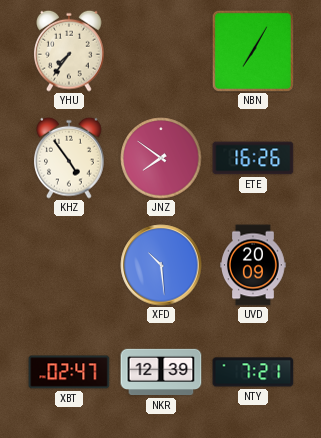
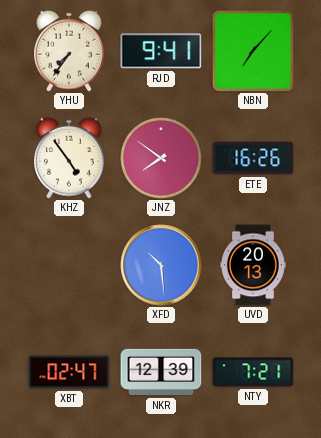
RJD: none -> 9:41 (161, 51)
NBN: 7:05 -> 7:07 (253, 51)
UVD: 20:09 -> 20:13 (254, 265)
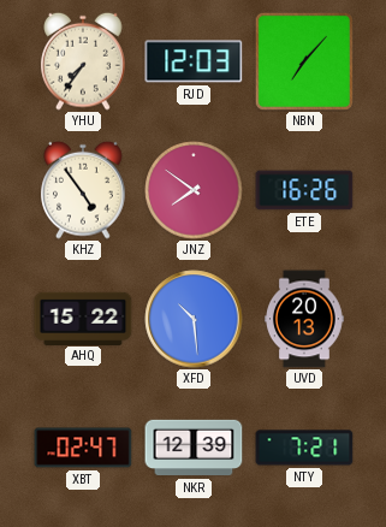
RJD: 9:41 -> 12:03 (194, 61)
AHQ: none -> 15:22 (83, 318)
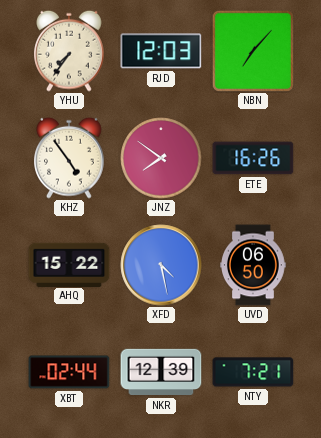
XFD: 10:29 -> 4:28 (161, 265)
UVD: 20:13 -> 06:50 (254, 265)
XBT: 02:47 -> 02:44 (69, 372)
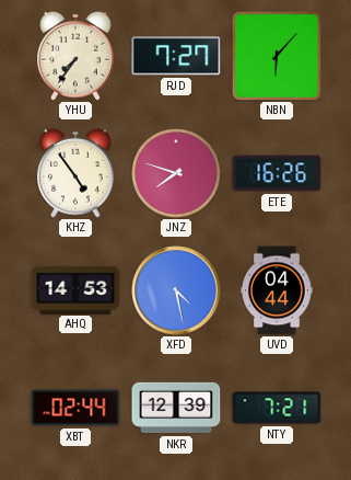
RJD: 12:03 -> 7:27 (176, 56)
NBN: 7:07 -> 6:07 (277, 56)
JNZ: 7:51 -> 7:48 (176, 173)
AHQ: 15:22 -> 14:53 (75, 289)
UVD: 06:50 -> 04:44 (278, 290)
